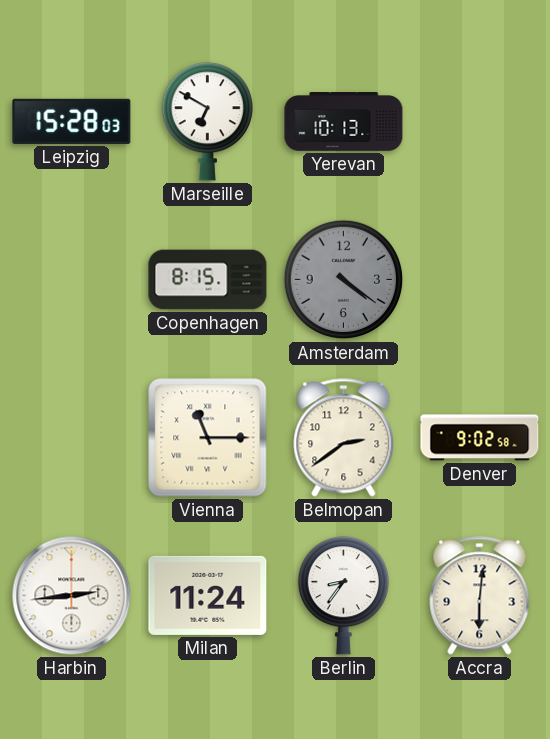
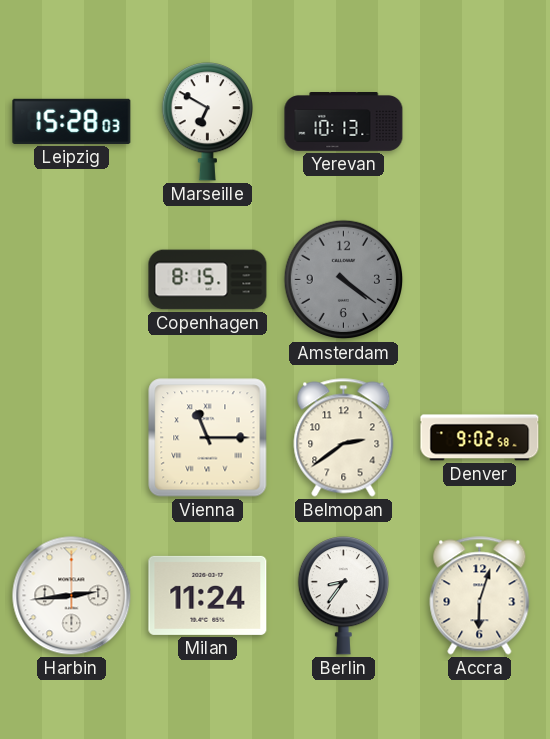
Accra: 6:01 -> 6:03 (480, 596)
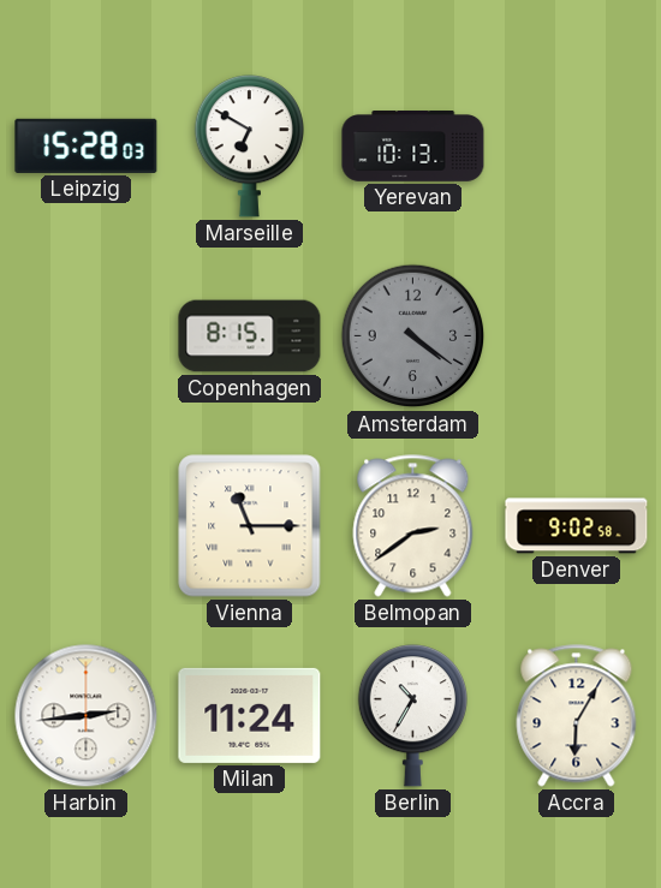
Berlin: 8:36 -> 10:35 (412, 716)
Accra: 6:03 -> 6:05 (577, 716)
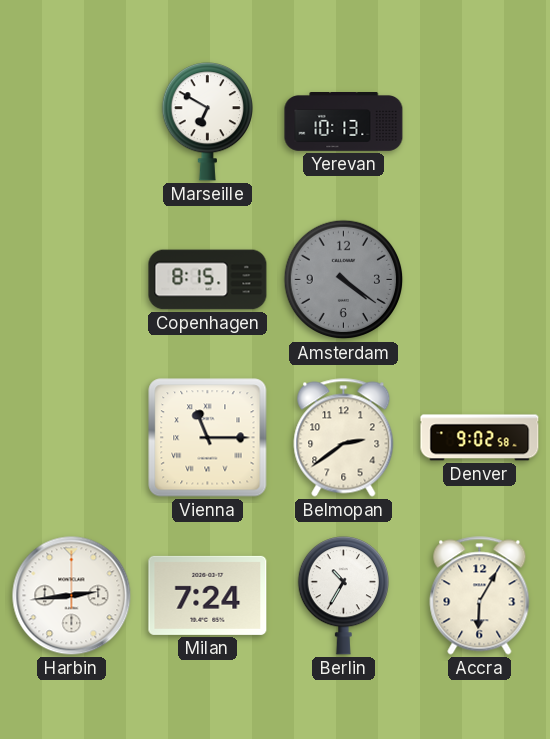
Leipzig: 15:28 -> none (87, 145)
Milan: 11:24 -> 7:24 (208, 595)
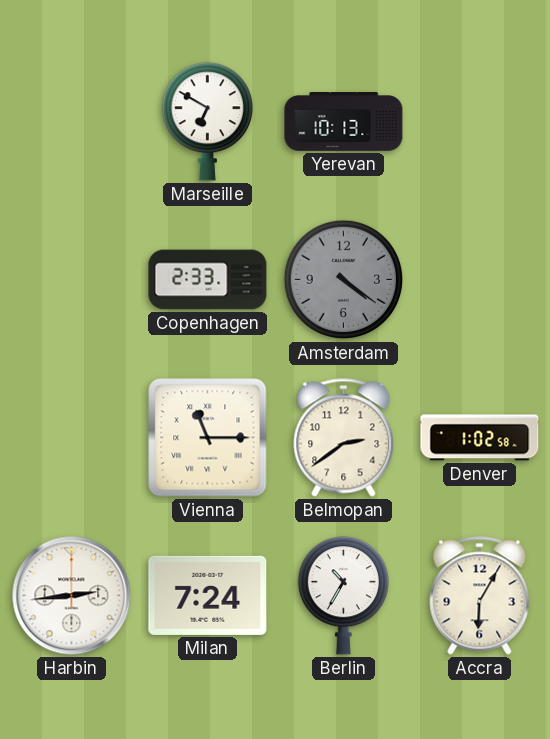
Copenhagen: 8:15 -> 2:33 (208, 280)
Denver: 9:02 -> 1:02 (480, 438)
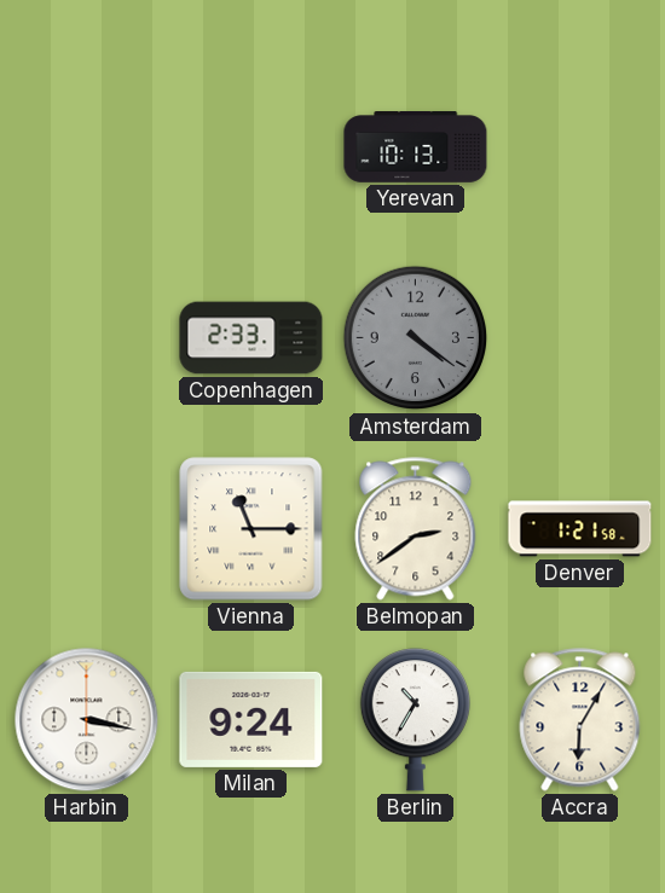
Marseille: 6:50 -> none (207, 122)
Denver: 1:02 -> 1:21 (580, 529)
Harbin: 2:44 -> 3:17 (87, 720)
Milan: 7:24 -> 9:24 (251, 719)
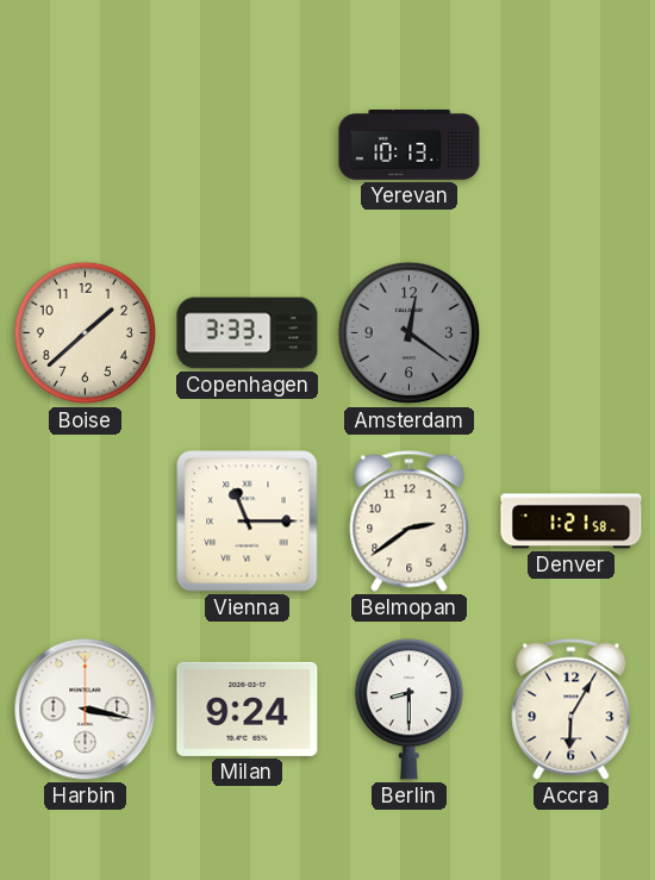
Boise: none -> 1:38 (86, 333)
Copenhagen: 2:33 -> 3:33 (248, 333)
Amsterdam: 4:21 -> 12:21 (410, 333)
Berlin: 10:35 -> 8:30 (408, 710)
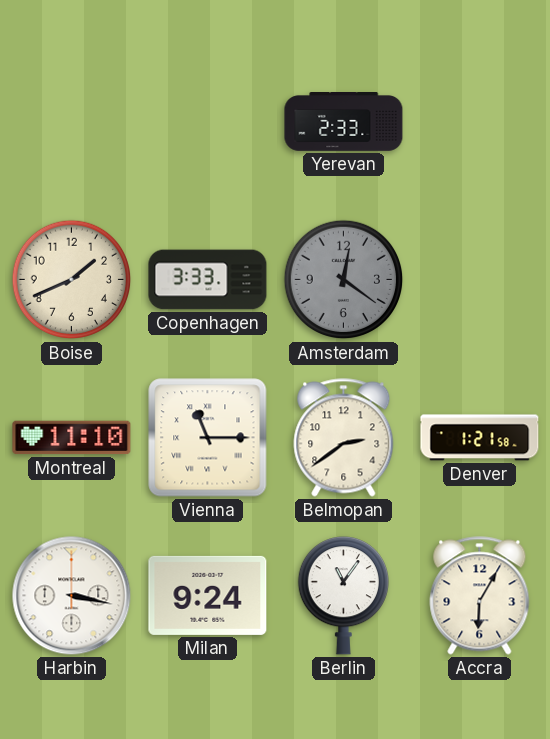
Yerevan: 10:13 -> 2:33 (344, 122)
Boise: 1:38 -> 1:41 (72, 280)
Montreal: none -> 11:10 (72, 438)
Berlin: 8:30 -> 11:06 (343, 596)
